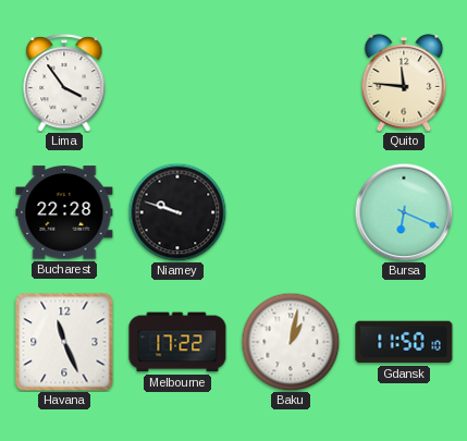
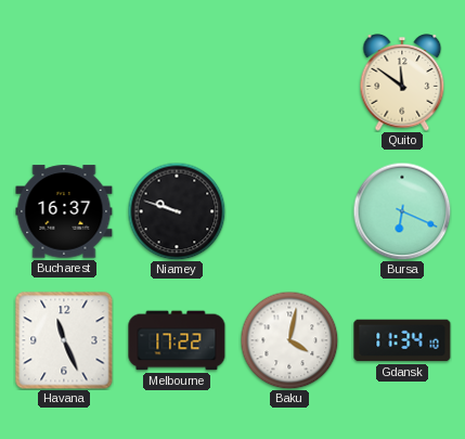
Lima: 3:54 -> none (64, 83)
Quito: 11:46 -> 11:51 (402, 83)
Bucharest: 22:28 -> 16:37 (64, 211)
Baku: 1:02 -> 4:02 (289, 340)
Gdansk: 11:50 -> 11:34 (402, 340)
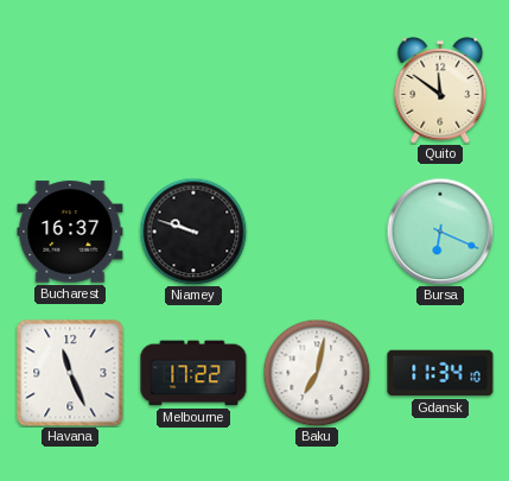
Baku: 4:02 -> 7:02 (317, 373)
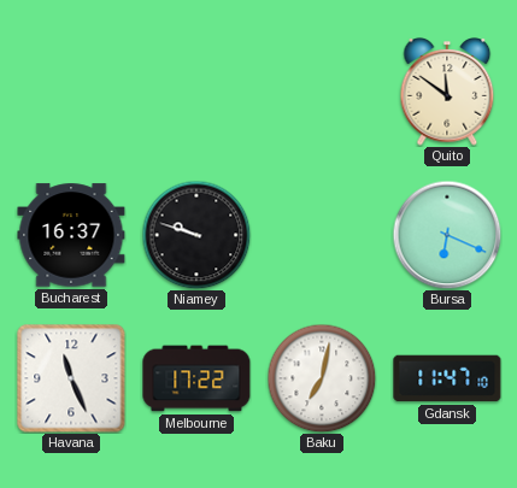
Gdansk: 11:34 -> 11:47 (447, 378)
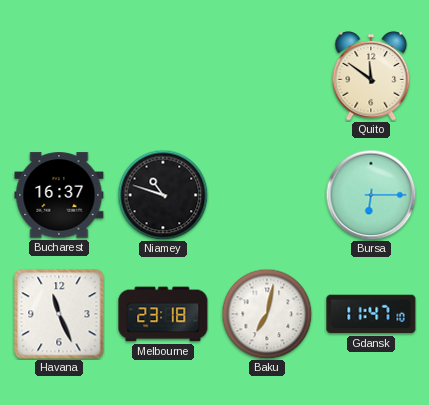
Niamey: 9:48 -> 10:48 (163, 195)
Bursa: 6:19 -> 6:15 (371, 195)
Melbourne: 17:22 -> 23:18 (163, 314)
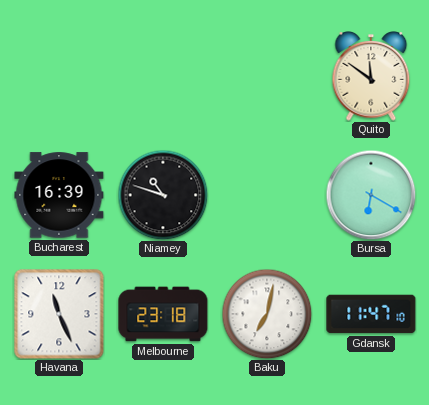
Bucharest: 16:37 -> 16:39 (59, 195)
Bursa: 6:15 -> 6:20 (371, 195)
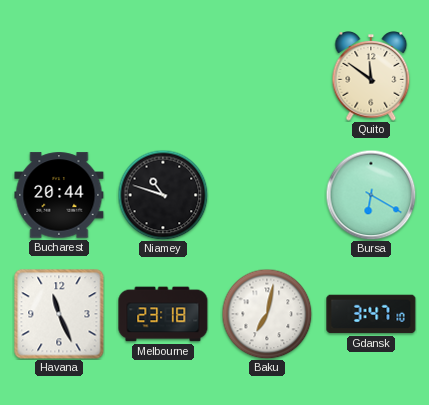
Bucharest: 16:39 -> 20:44 (59, 195)
Gdansk: 11:47 -> 3:47 (371, 314)
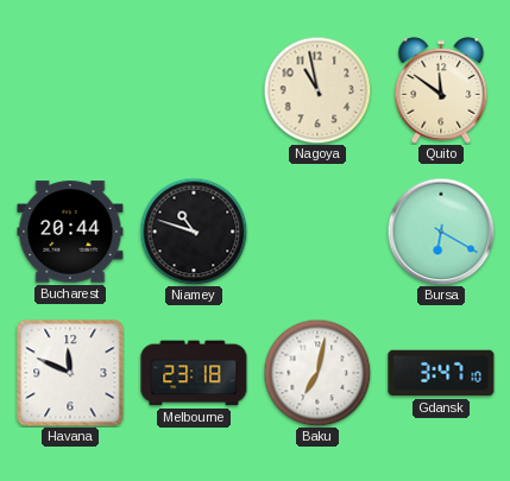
Nagoya: none -> 10:58 (317, 90)
Havana: 11:26 -> 11:49 (70, 373)
